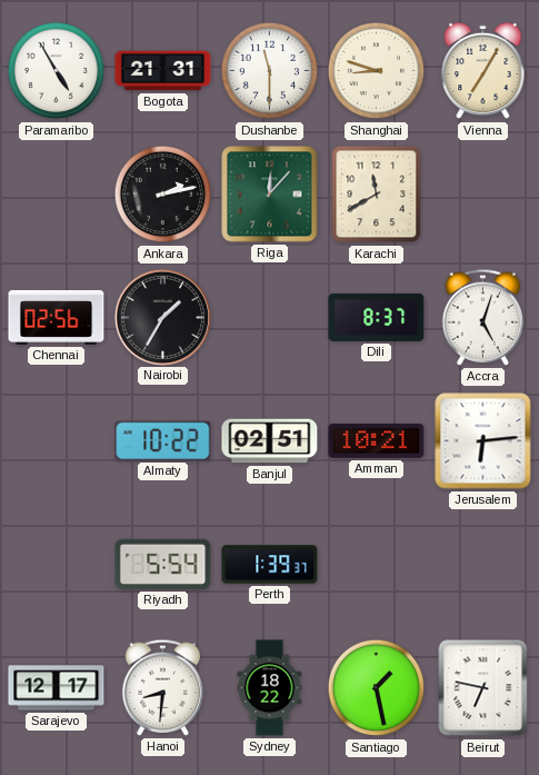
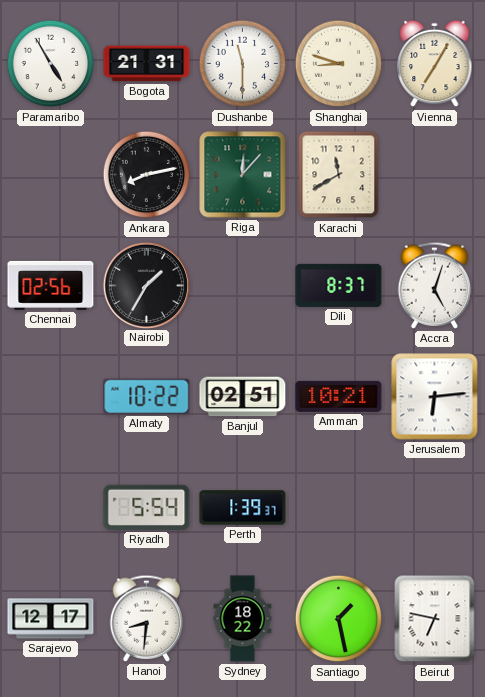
Ankara: 2:13 -> 8:13 (147, 175)
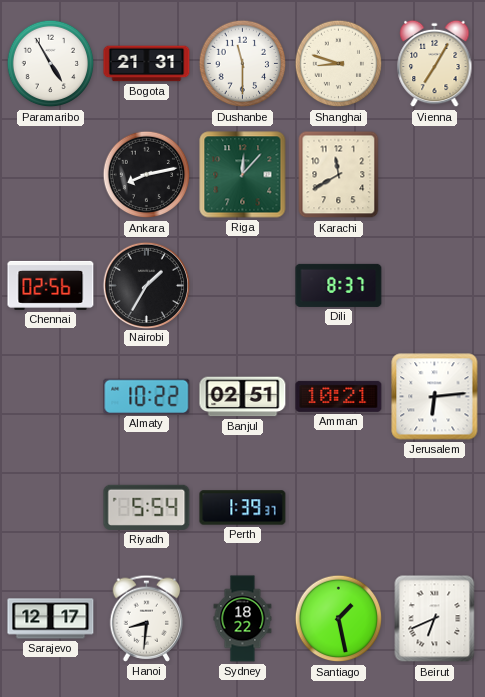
Accra: 5:03 -> none (435, 285)
Beirut: 6:47 -> 6:41 (435, 619)
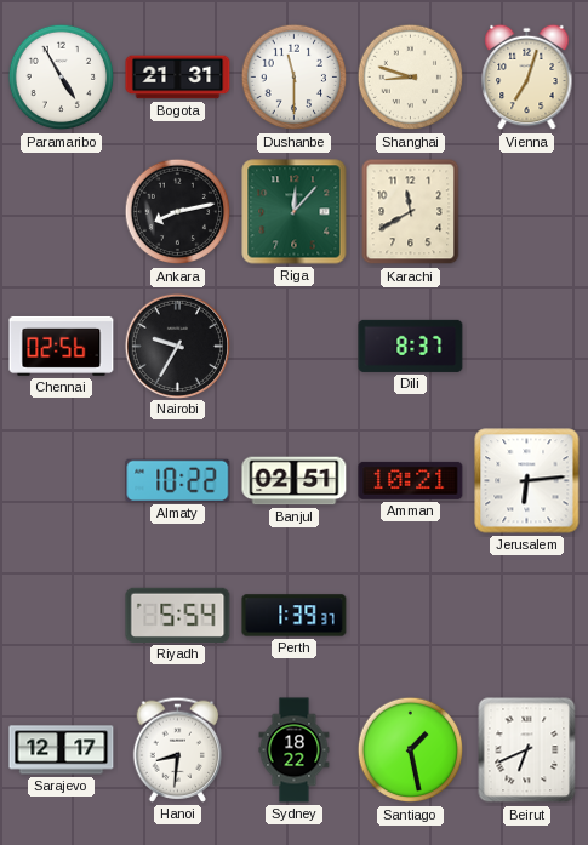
Vienna: 7:05 -> 7:03 (527, 78)
Nairobi: 1:35 -> 9:35 (177, 346)
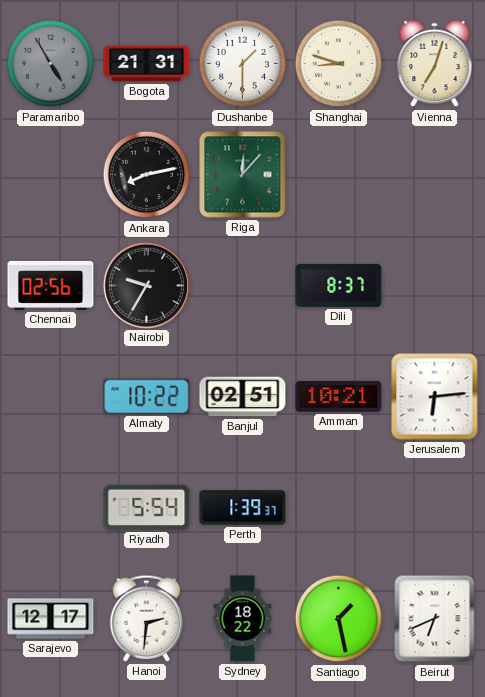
Paramaribo dial: white -> grey (51, 64)
Dushanbe: 11:30 -> 1:30 (243, 64)
Karachi: 11:40 -> none (411, 212)
Hanoi: 8:31 -> 2:31 (147, 618)
